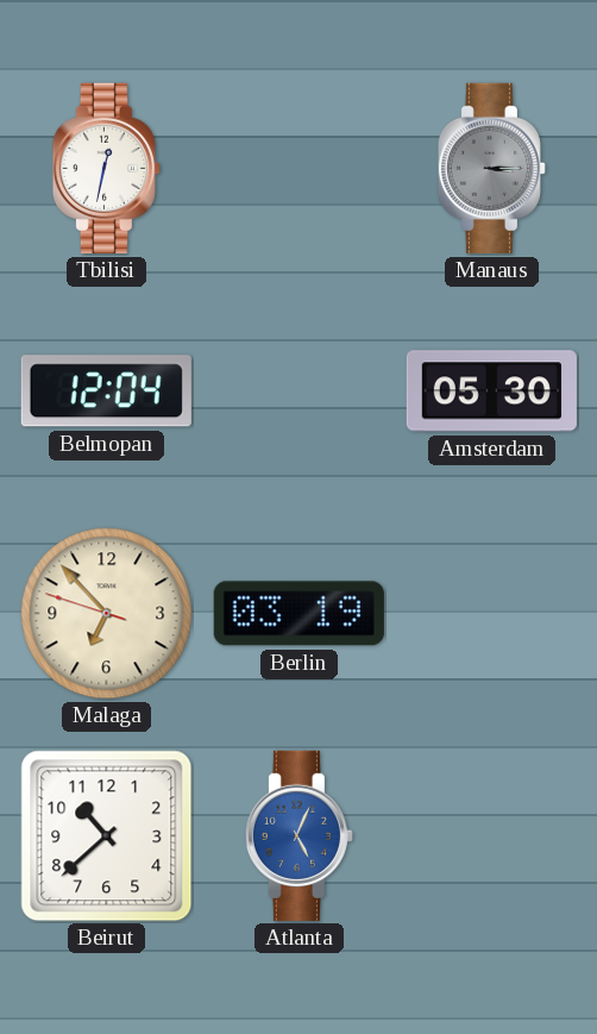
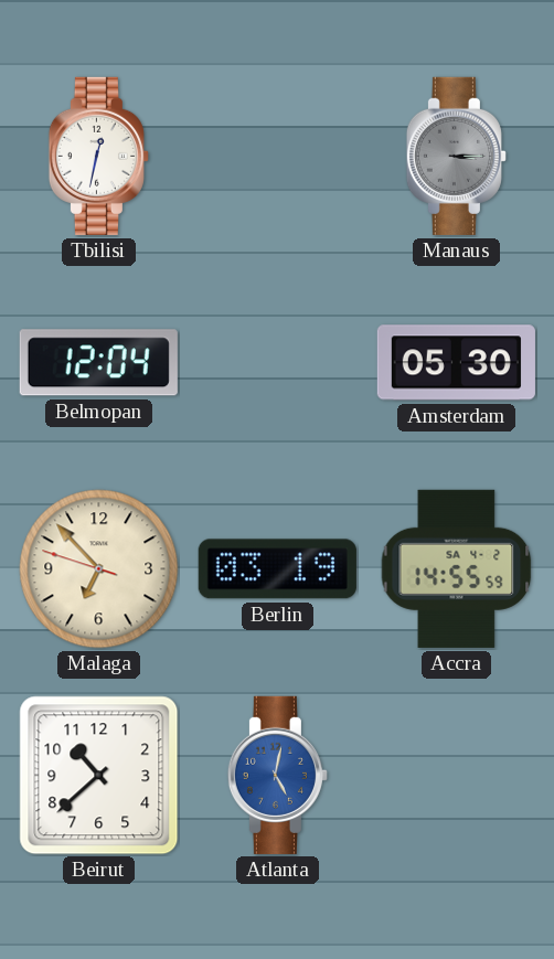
Accra: none -> 14:55 (457, 568)
Atlanta: 5:04 -> 5:02 (277, 775)
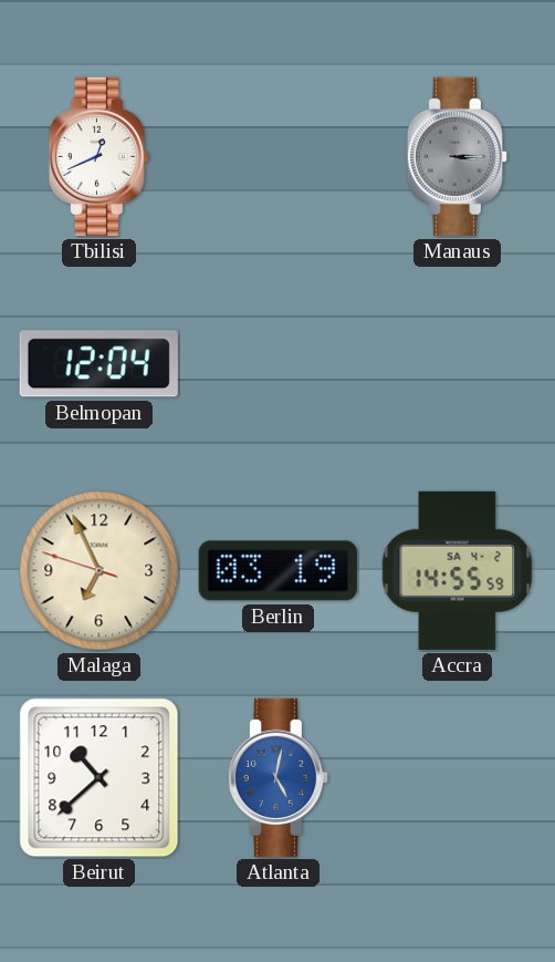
Tbilisi: 12:32 -> 12:41 (98, 156)
Amsterdam: 05:30 -> none (456, 363)
Malaga: 6:52 -> 6:55 (100, 571)
